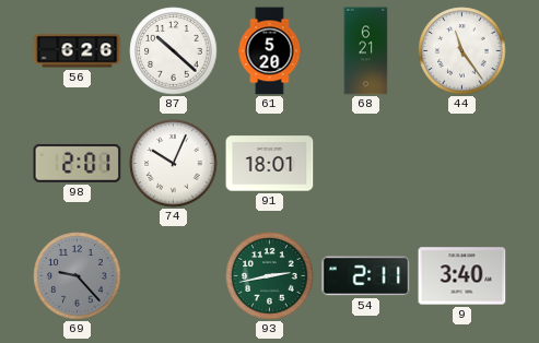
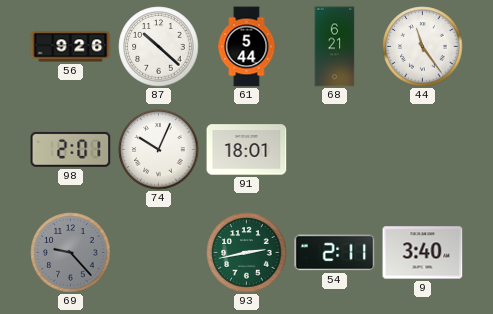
56: 6:26 -> 9:26 (71, 47)
61: 5:20 -> 5:44 (247, 47)
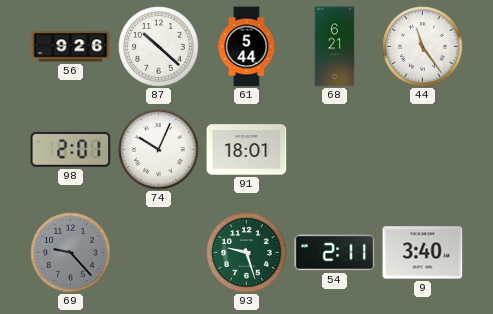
93: 2:43 -> 9:27 (247, 253)
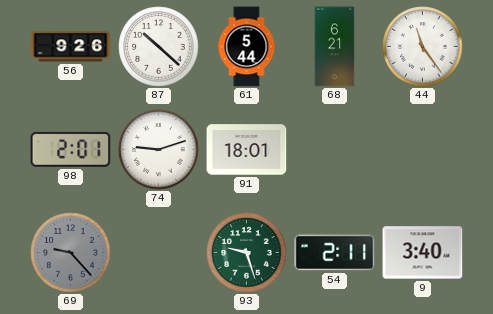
74: 10:04 -> 9:12 (159, 150)
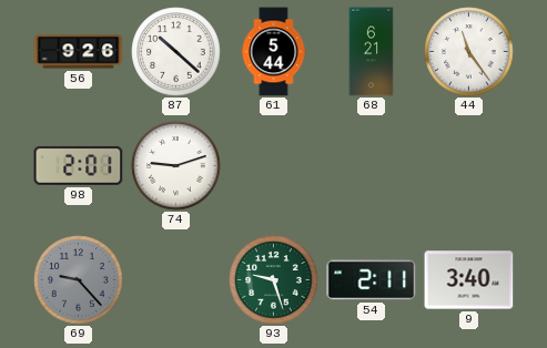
91: 18:01 -> none (247, 150)
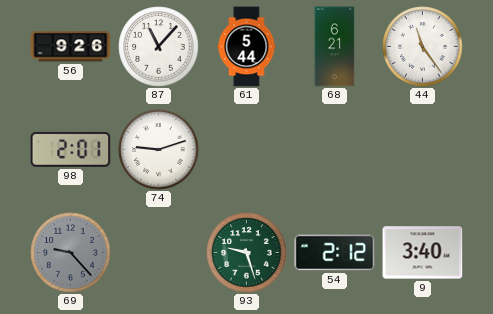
87: 10:22 -> 11:07 (159, 47)
54: 2:11 -> 2:12 (335, 253)
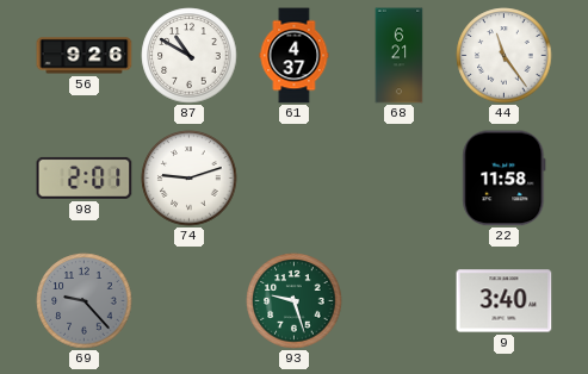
87: 11:07 -> 10:50 (190, 56)
61: 5:44 -> 4:37 (295, 56)
22: none -> 11:58 (505, 179)
54: 2:12 -> none (335, 253)
